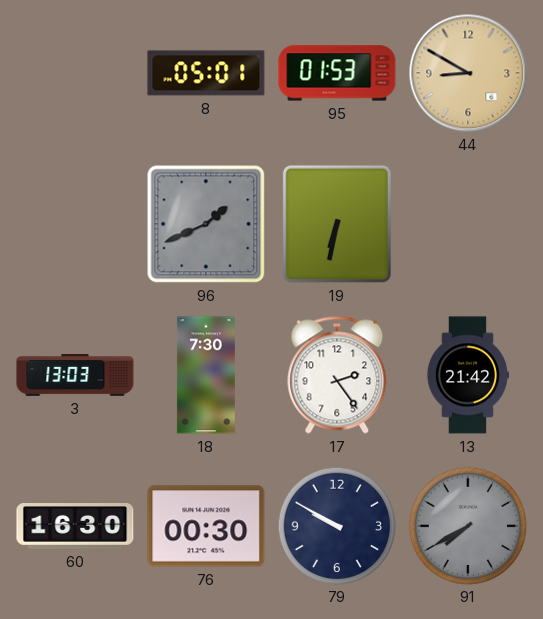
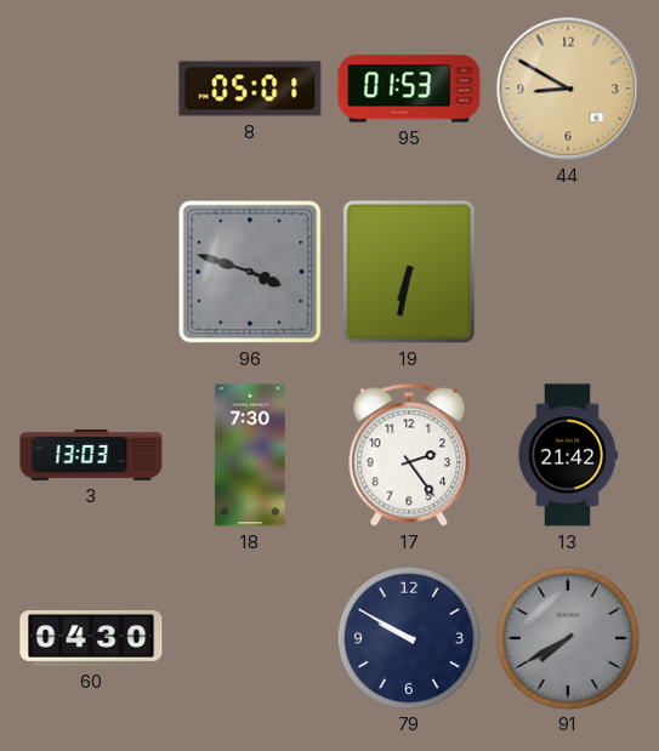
96: 1:41 -> 3:48 (250, 272)
60: 16:30 -> 04:30 (91, 639)
76: 00:30 -> none (206, 526)
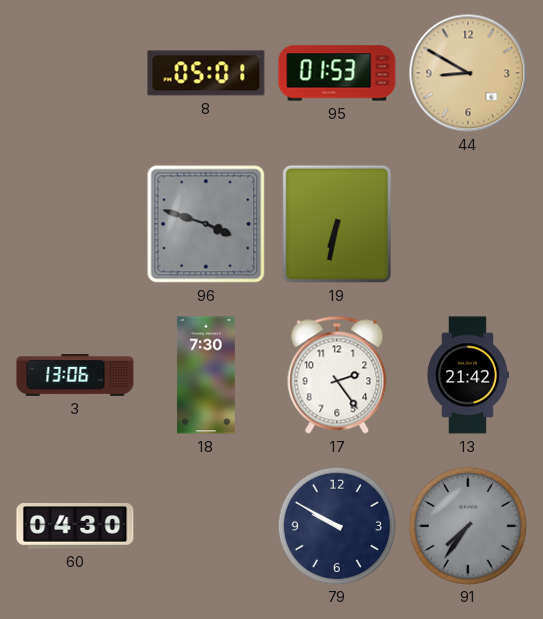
3: 13:03 -> 13:06 (75, 375)
91: 7:40 -> 7:36 (467, 525)
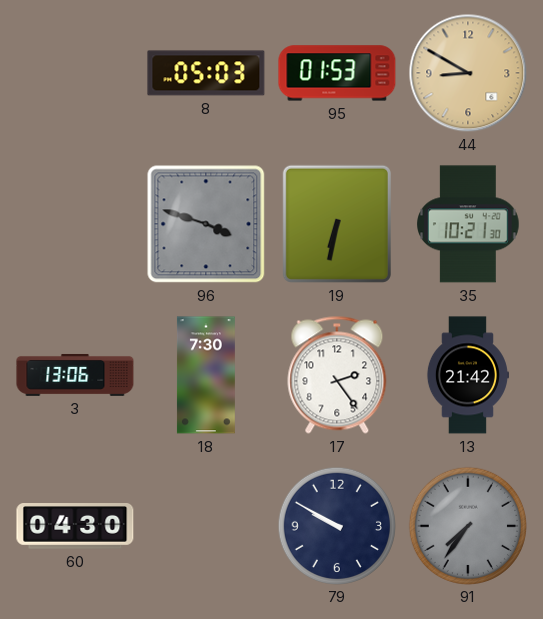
8: 05:01 -> 05:03 (206, 73)
35: none -> 10:21 (469, 224)
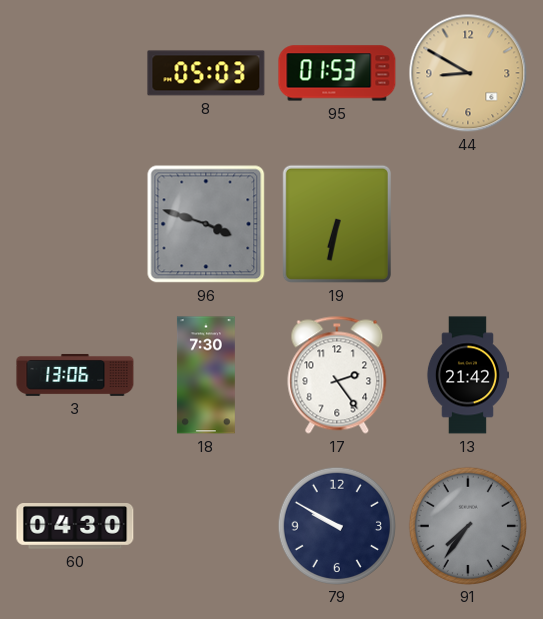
35: 10:21 -> none (469, 224)
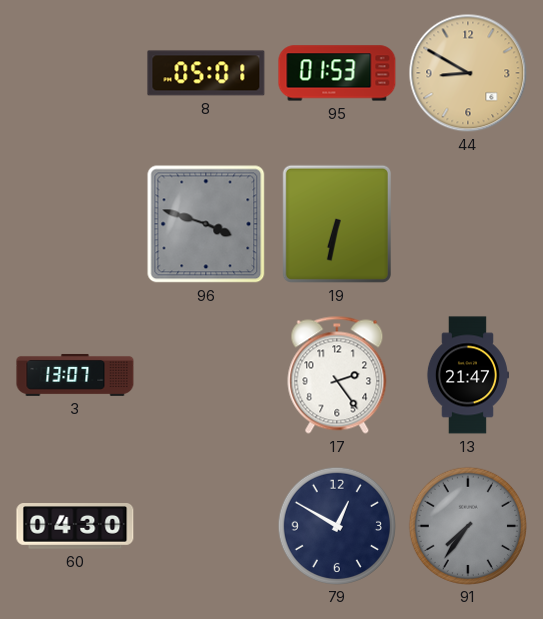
8: 05:03 -> 05:01 (206, 73)
3: 13:06 -> 13:07 (75, 375)
18: 7:30 -> none (206, 375)
13: 21:42 -> 21:47 (467, 375)
79: 9:50 -> 12:50 (336, 525)
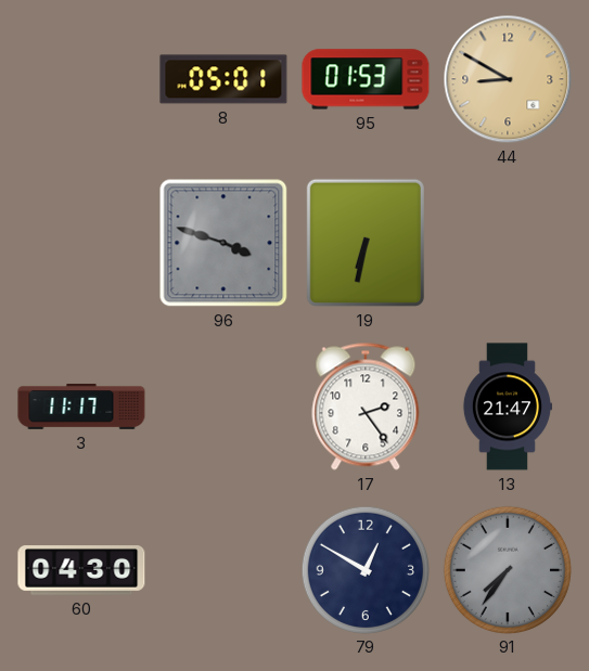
3: 13:07 -> 11:17 (81, 407)
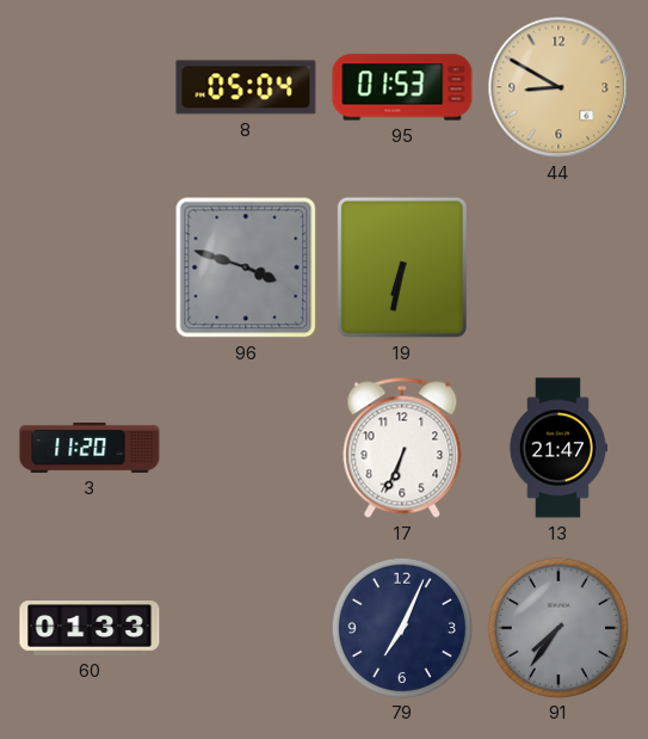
8: 05:01 -> 05:04 (246, 87)
3: 11:17 -> 11:20 (90, 448)
17: 2:24 -> 6:34 (402, 448)
60: 04:30 -> 01:33 (90, 629)
79: 12:50 -> 7:04 (401, 627)
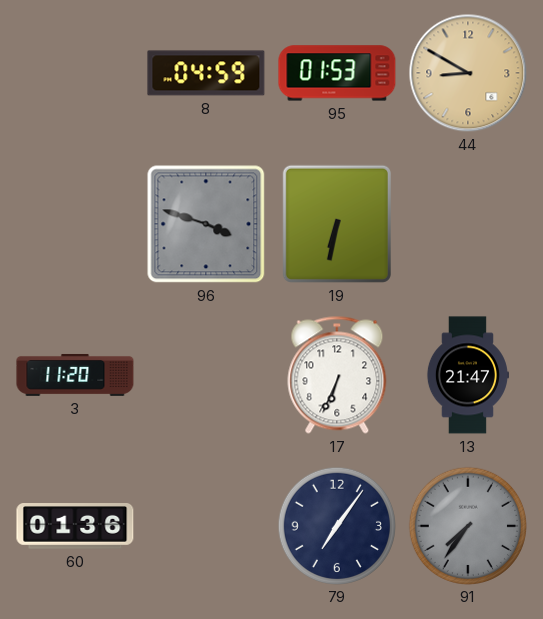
8: 05:04 -> 04:59 (206, 73)
60: 01:33 -> 01:36 (75, 527)
79: 7:04 -> 7:06 (336, 525)
